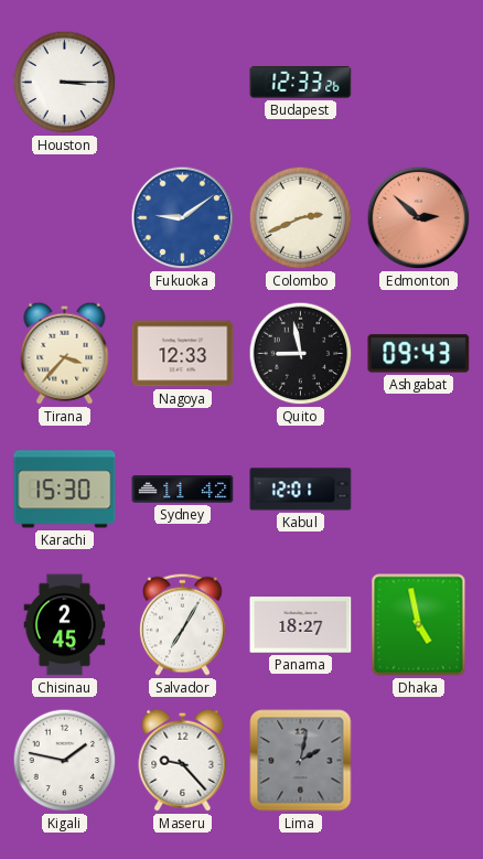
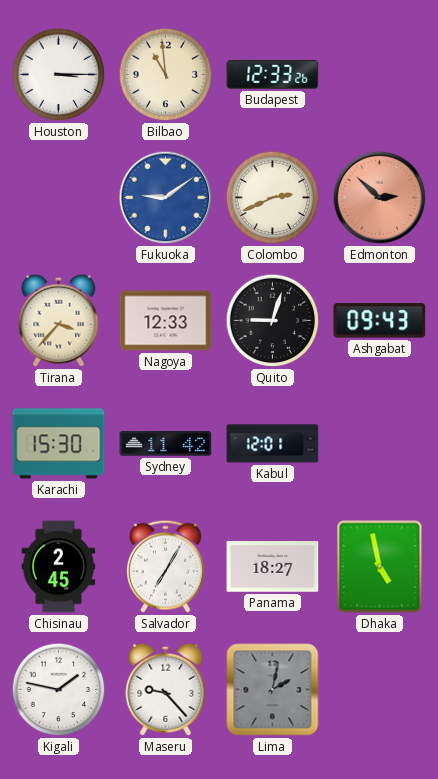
Bilbao: none -> 10:59 (166, 75)
Quito: 8:58 -> 9:03 (273, 321)
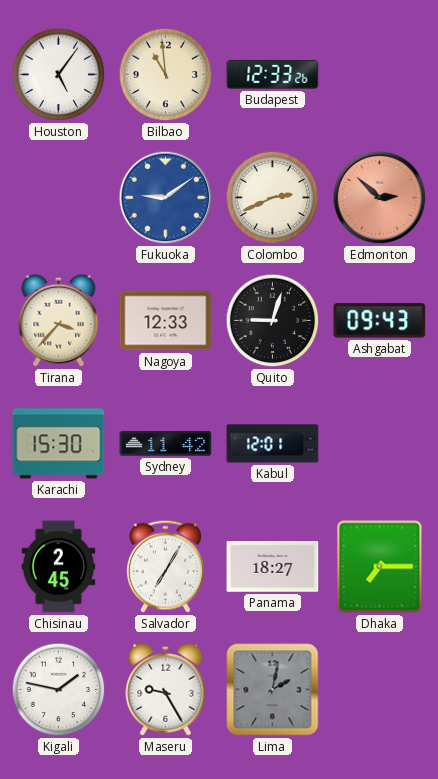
Houston: 3:15 -> 5:06 (59, 75)
Dhaka: 4:58 -> 7:15 (380, 567)
Maseru: 9:23 -> 9:25 (166, 689)
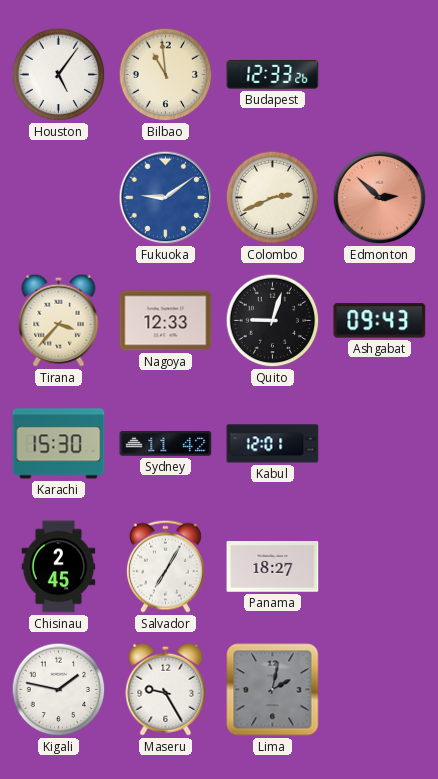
Dhaka: 7:15 -> none (380, 567)
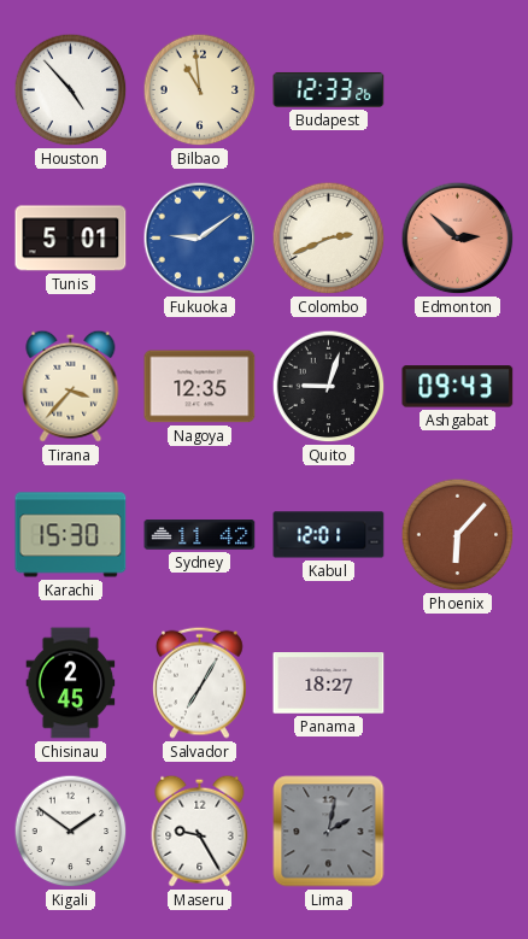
Houston: 5:06 -> 4:53 (71, 90)
Tunis: none -> 5:01 (71, 239)
Nagoya: 12:33 -> 12:35 (200, 387)
Phoenix: none -> 6:07 (458, 535)
Kigali: 1:47 -> 1:51 (71, 832)
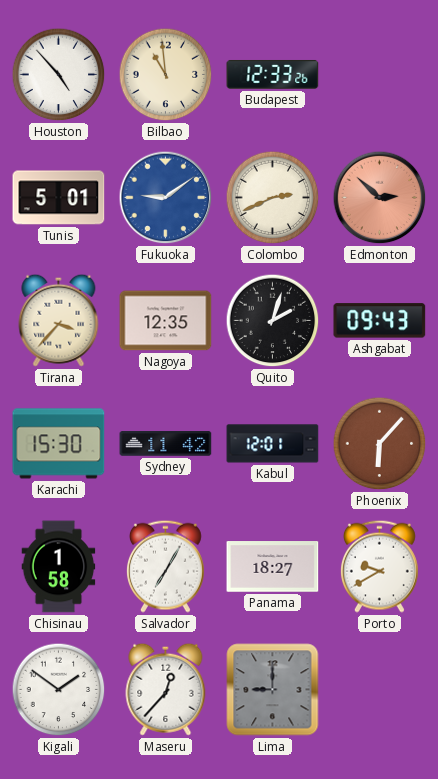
Quito: 9:03 -> 2:03 (273, 321)
Chisinau: 2:45 -> 1:58 (59, 567)
Porto: none -> 9:40 (379, 566)
Maseru: 9:25 -> 12:37 (166, 689)
Lima: 2:02 -> 9:00 (273, 690)
